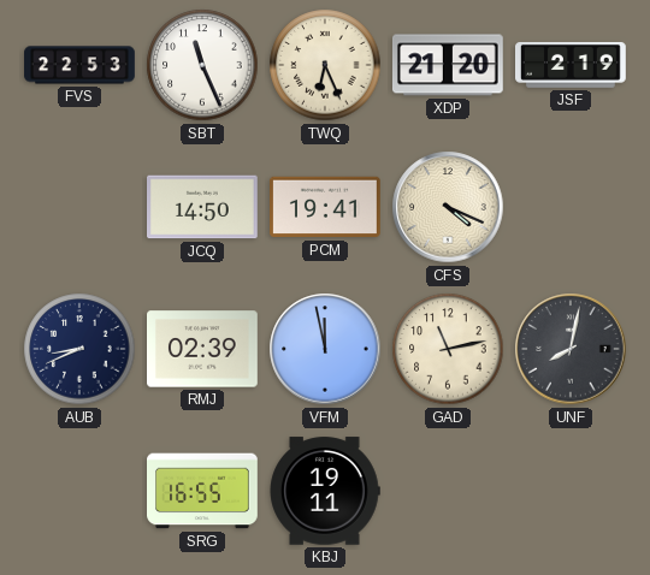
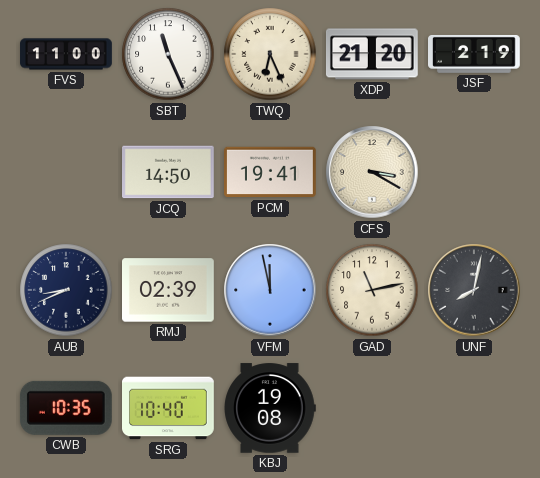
FVS: 22:53 -> 11:00 (66, 54)
CFS: 4:19 -> 3:20 (372, 172)
CWB: none -> 10:35 (66, 408)
SRG: 16:55 -> 10:40 (169, 408)
KBJ: 19:11 -> 19:08 (270, 408)
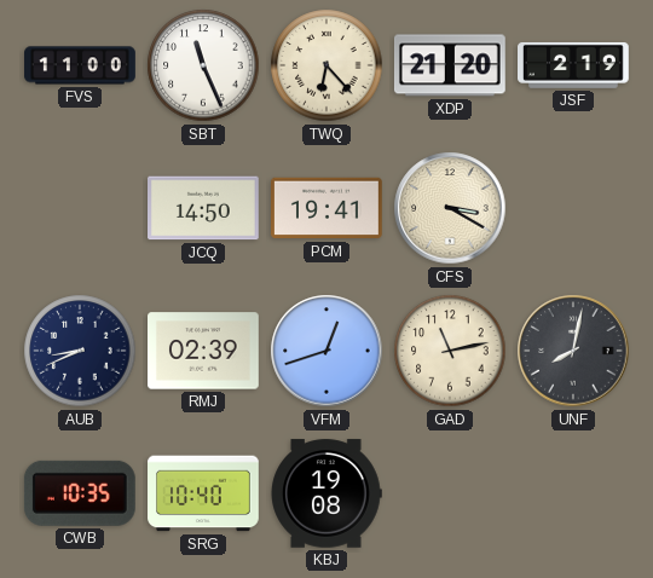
TWQ: 6:26 -> 6:23 (326, 65)
VFM: 11:58 -> 12:42 (326, 351)
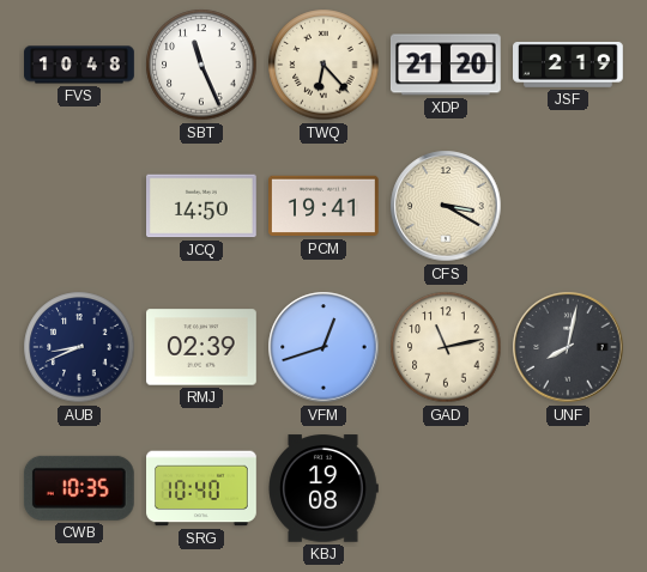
FVS: 11:00 -> 10:48 (79, 65)
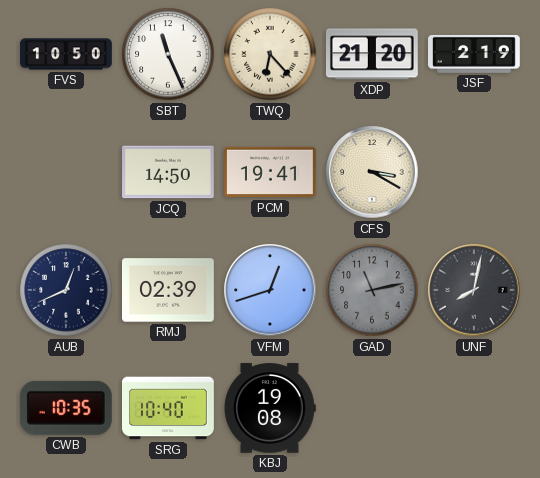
FVS: 10:48 -> 10:50 (66, 54)
AUB: 8:41 -> 12:41 (66, 290)
GAD dial: cream -> grey (372, 290)
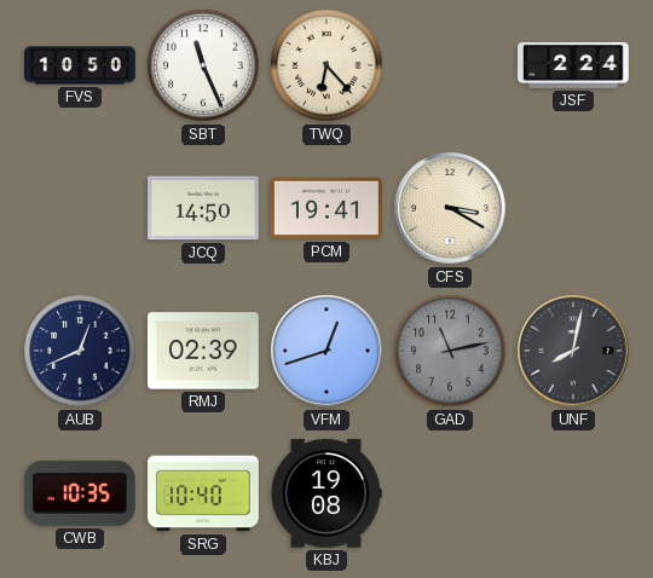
XDP: 21:20 -> none (372, 54)
JSF: 2:19 -> 2:24 (574, 65)
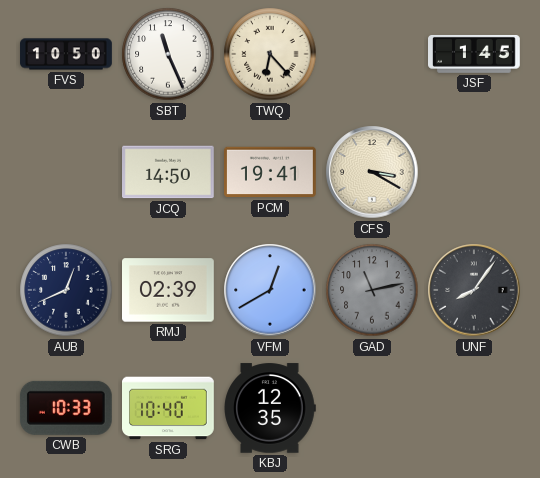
JSF: 2:24 -> 1:45 (475, 54)
VFM: 12:42 -> 12:40 (270, 290)
UNF: 8:02 -> 8:06 (474, 290)
CWB: 10:35 -> 10:33 (66, 408)
KBJ: 19:08 -> 12:35 (270, 408)
